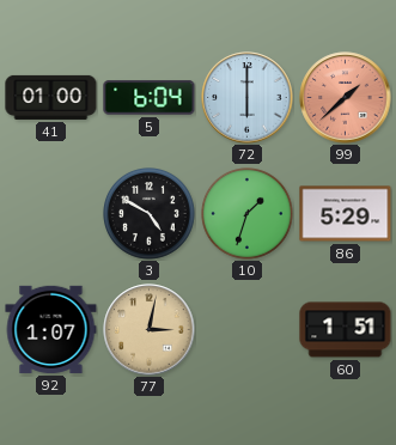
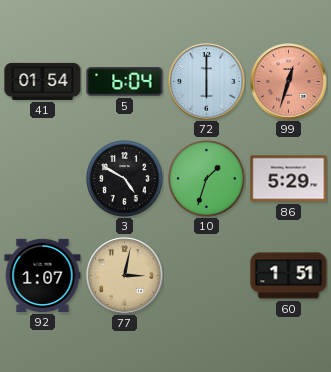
41: 01:00 -> 01:54 (43, 81)
99: 1:38 -> 12:33 (289, 82)
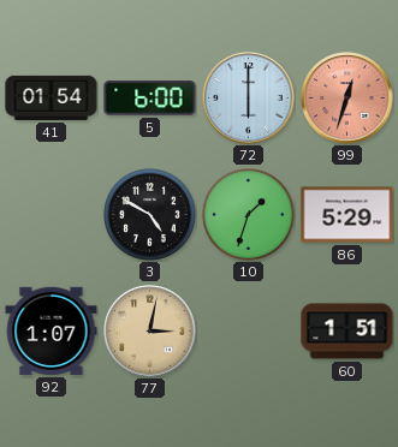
5: 6:04 -> 6:00 (150, 99)
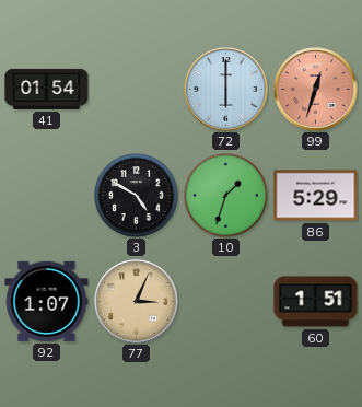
5: 6:00 -> none (150, 99)
77: 3:02 -> 3:04 (137, 302)
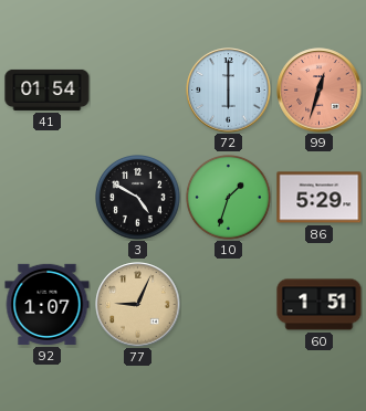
77: 3:04 -> 9:04 (138, 305)
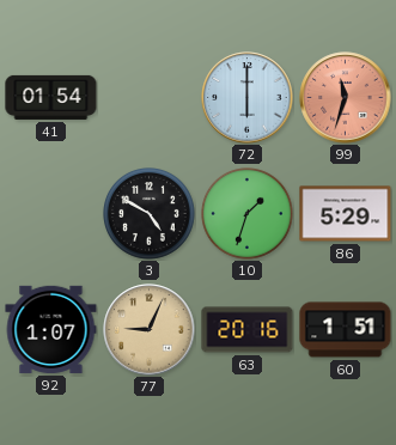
99: 12:33 -> 11:33 (346, 98)
63: none -> 20:16 (248, 330)
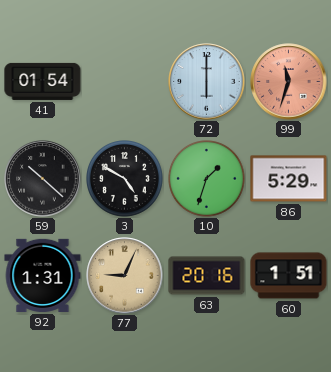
59: none -> 10:22 (43, 179)
92: 1:07 -> 1:31 (43, 275)
